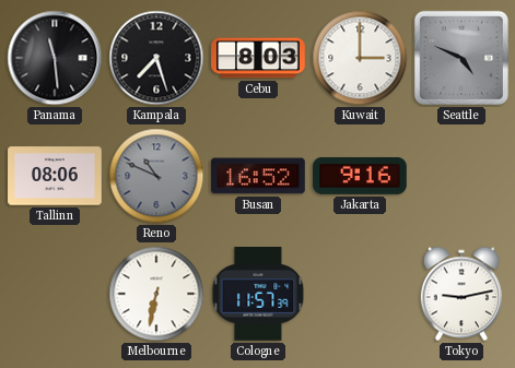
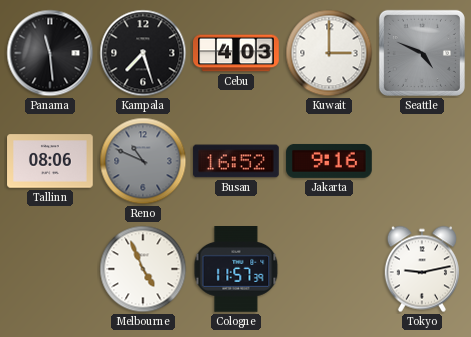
Cebu: 8:03 -> 4:03 (236, 53)
Melbourne: 6:32 -> 4:56 (143, 269)
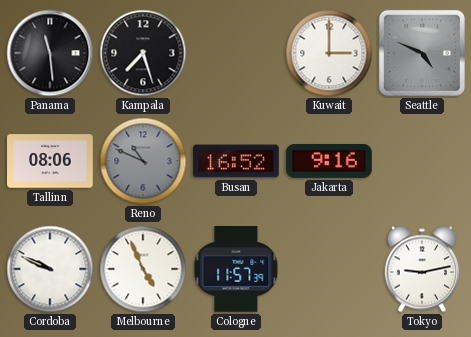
Cebu: 4:03 -> none (236, 53)
Cordoba: none -> 9:49 (50, 269)
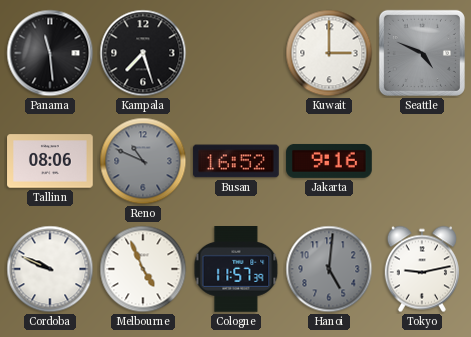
Hanoi: none -> 5:01 (329, 269)
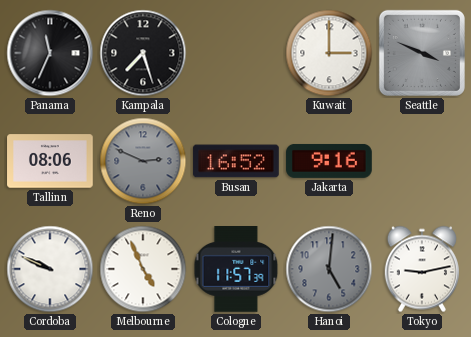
Panama: 11:29 -> 11:34 (50, 53)
Seattle: 4:49 -> 3:49 (422, 53)
Reno: 10:49 -> 2:49 (143, 161)
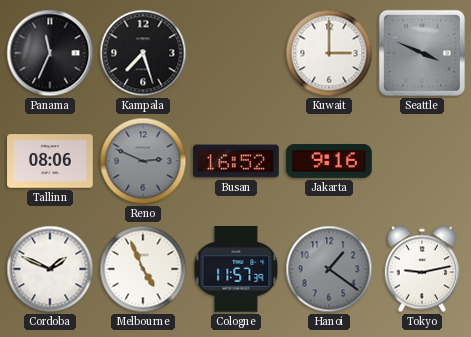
Cordoba: 9:49 -> 1:49 (50, 269)
Hanoi: 5:01 -> 1:21 (329, 269)
